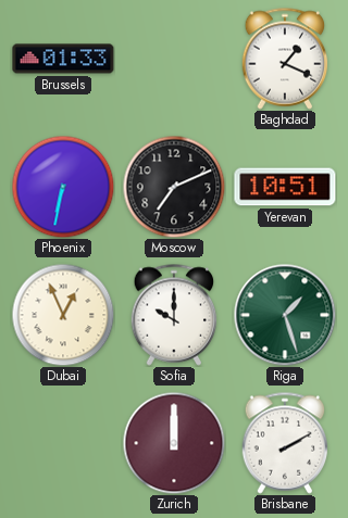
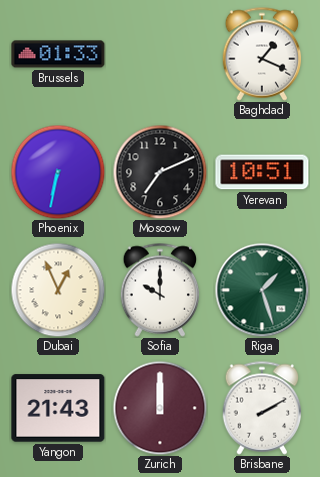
Yangon: none -> 21:43 (58, 408)
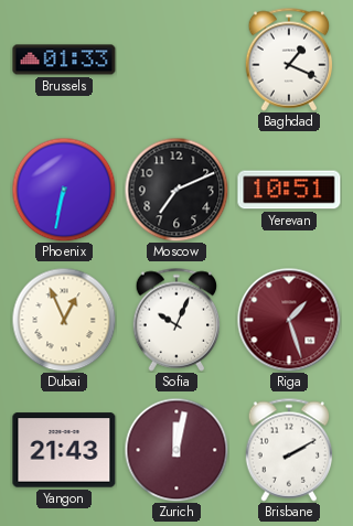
Sofia: 10:00 -> 10:04 (176, 320)
Riga dial: green -> burgundy (289, 320)
Zurich: 12:00 -> 12:02 (176, 450)
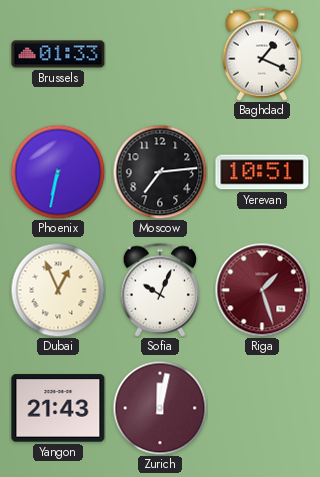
Moscow: 7:11 -> 7:14 (160, 172)
Brisbane: 2:10 -> none (289, 450)
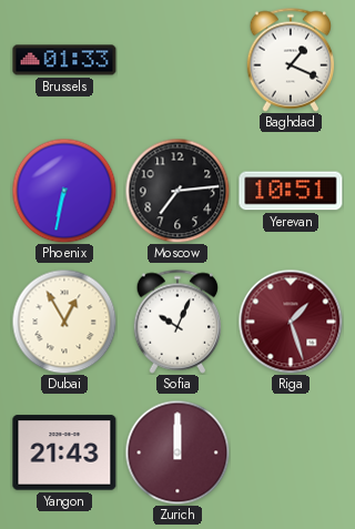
Dubai: 12:56 -> 12:55 (64, 322)
Zurich: 12:02 -> 12:00 (177, 452)
